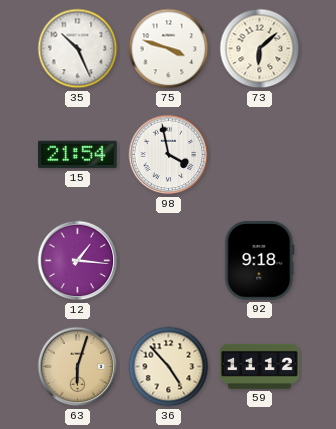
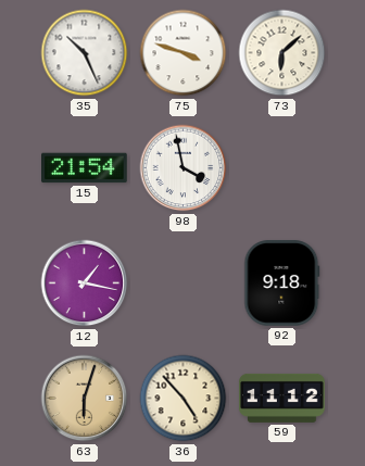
12: 1:16 -> 1:17 (85, 284)
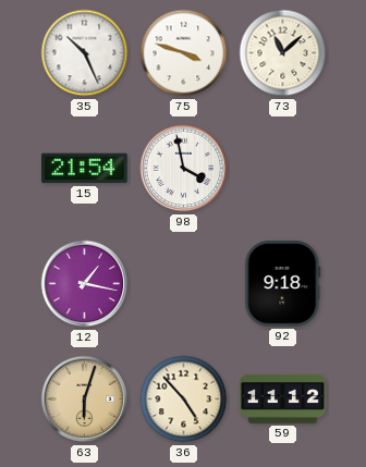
73: 6:08 -> 11:08 (283, 53)
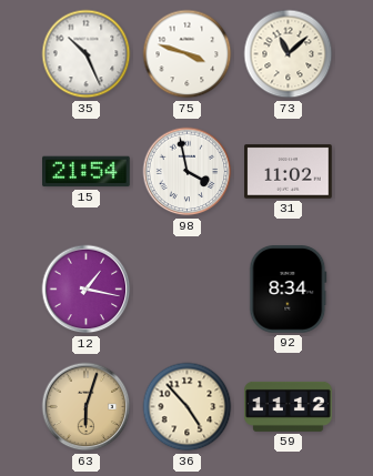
31: none -> 11:02 (289, 172)
92: 9:18 -> 8:34 (289, 290)
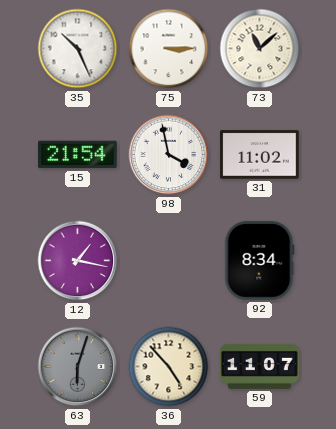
75: 3:48 -> 3:15 (169, 49)
63 dial: champagne -> grey (78, 367)
59: 11:12 -> 11:07 (260, 366)
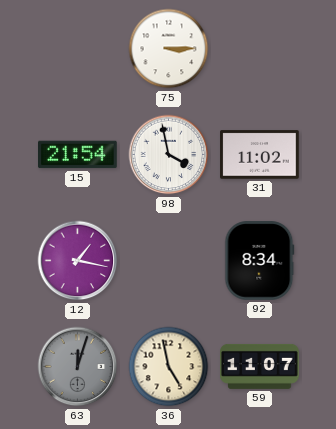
35: 10:26 -> none (78, 49)
73: 11:08 -> none (260, 49)
63: 6:03 -> 12:03 (78, 367)
36: 4:53 -> 4:58 (169, 367)
